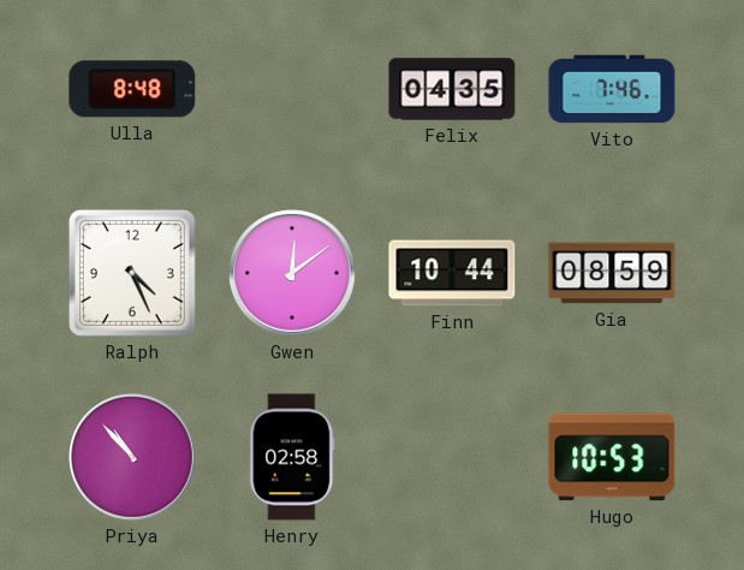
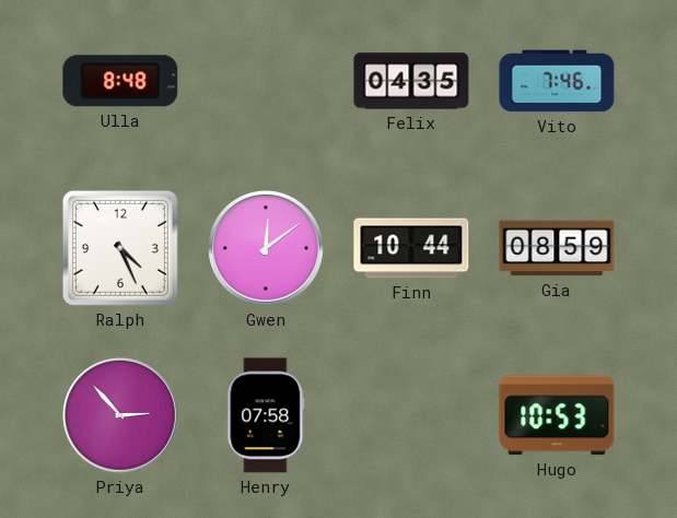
Priya: 10:53 -> 2:53 (121, 416)
Henry: 02:58 -> 07:58 (266, 415)
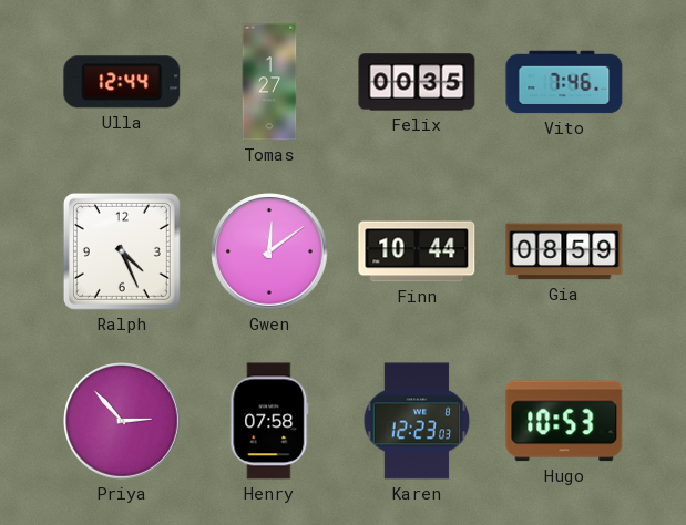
Ulla: 8:48 -> 12:44 (122, 82)
Tomas: none -> 1:27 (269, 82)
Felix: 04:35 -> 00:35 (417, 82)
Karen: none -> 12:23 (417, 421)
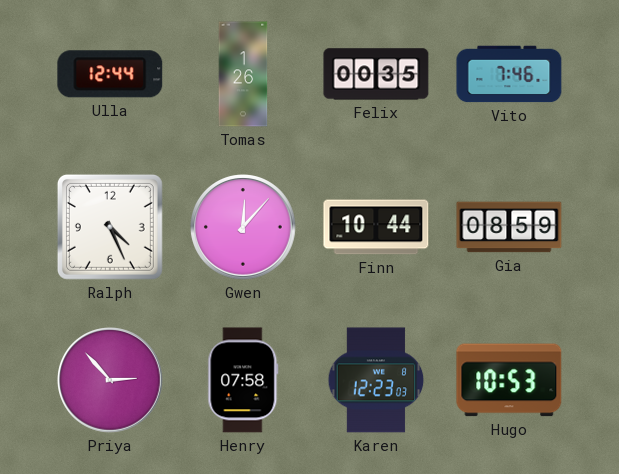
Tomas: 1:27 -> 1:26 (243, 74)
Gwen: 12:09 -> 12:07 (244, 228)
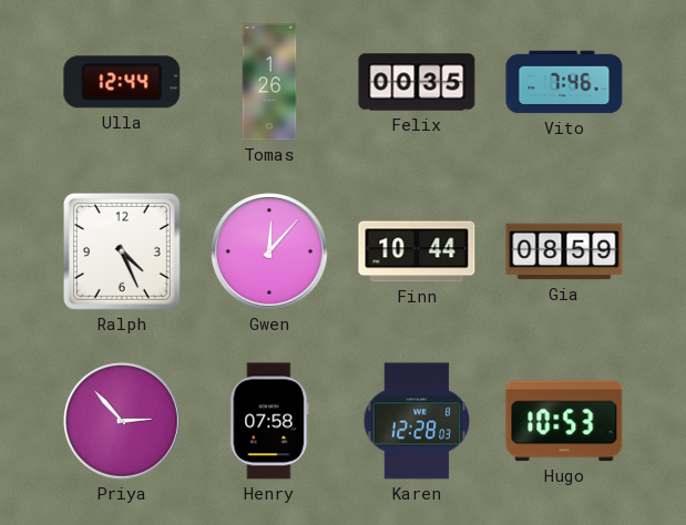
Karen: 12:23 -> 12:28 (417, 421)
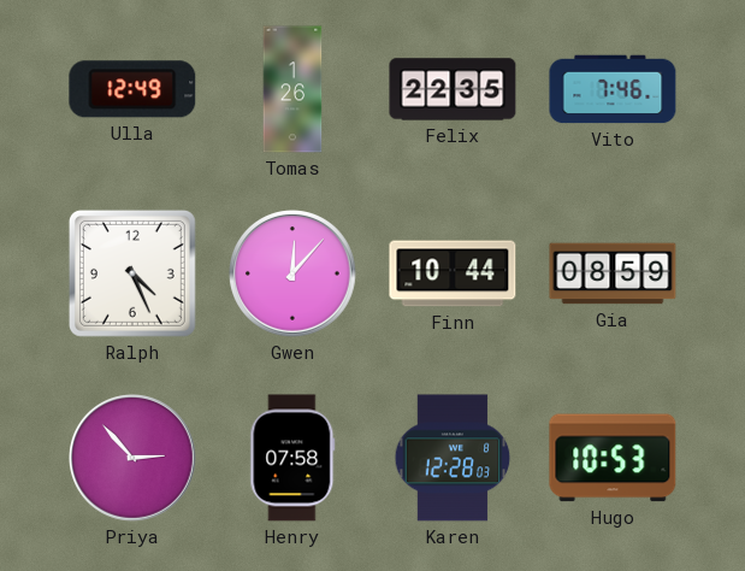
Ulla: 12:44 -> 12:49 (132, 89)
Felix: 00:35 -> 22:35 (453, 89)
